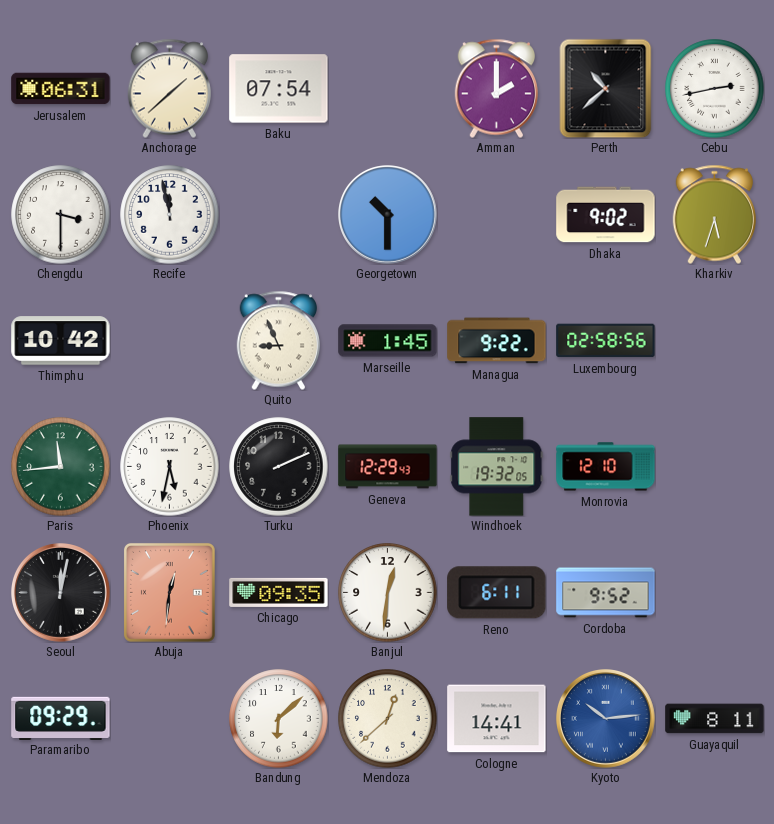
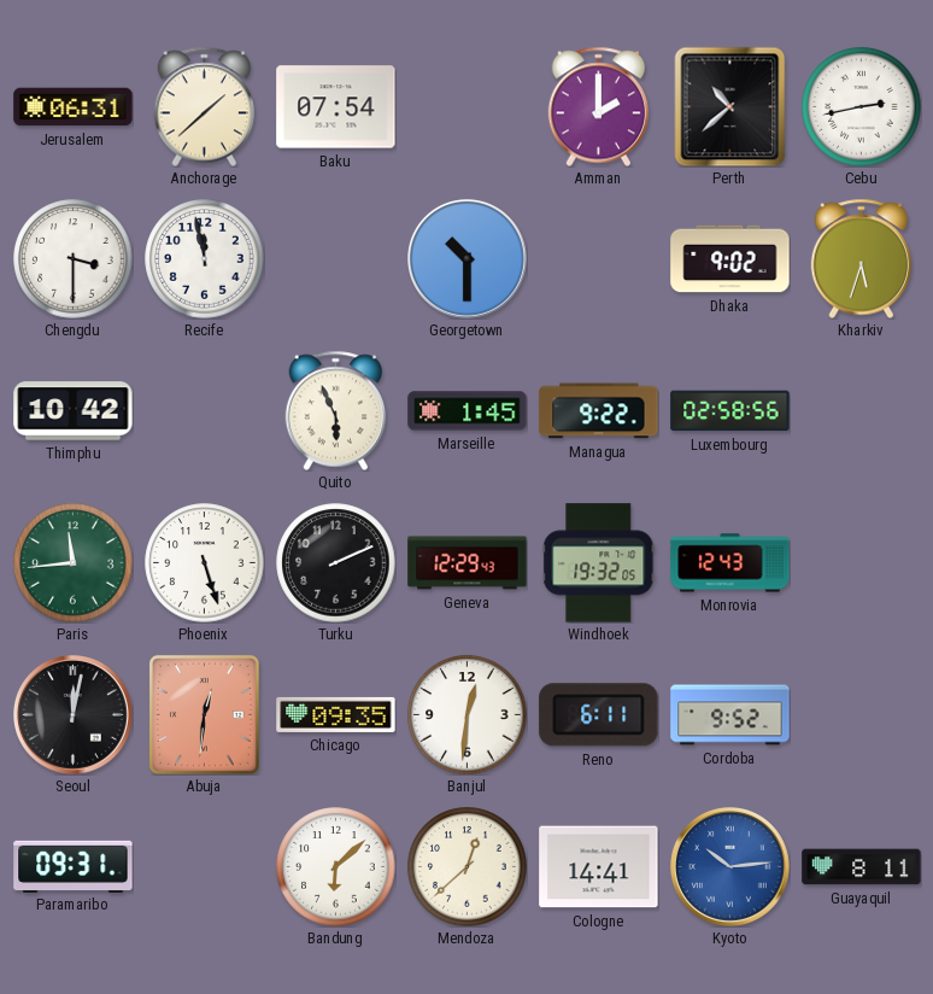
Quito: 8:56 -> 5:56 (335, 410)
Phoenix: 5:32 -> 5:27 (205, 563)
Monrovia: 12:10 -> 12:43 (730, 563)
Paramaribo: 09:29 -> 09:31 (74, 866)
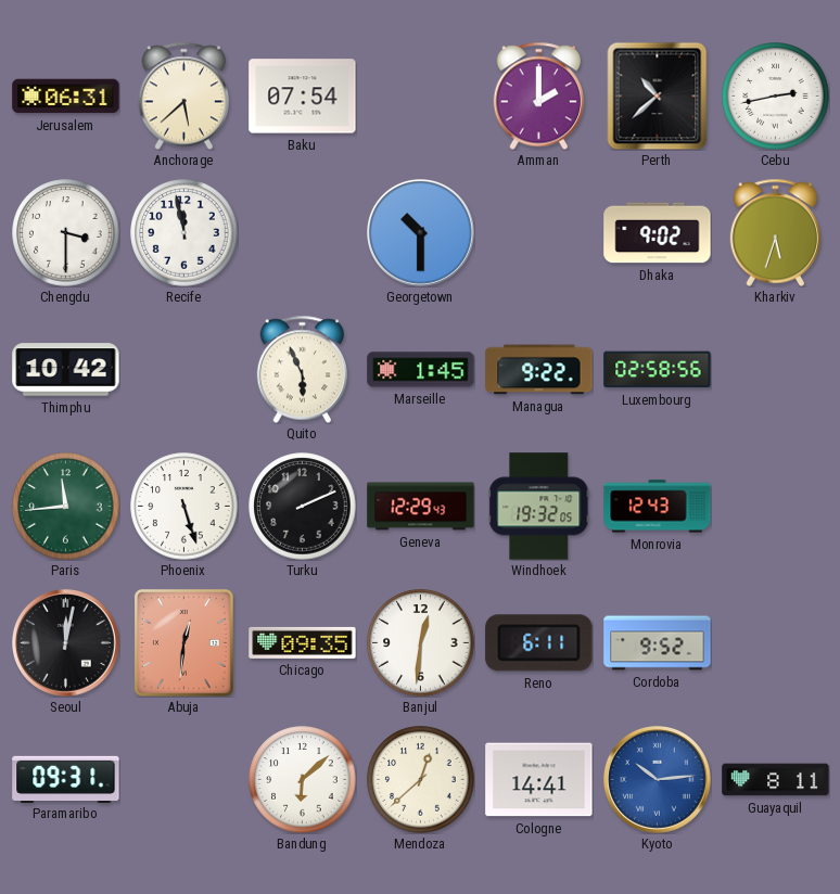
Anchorage: 1:38 -> 5:38 (183, 95)
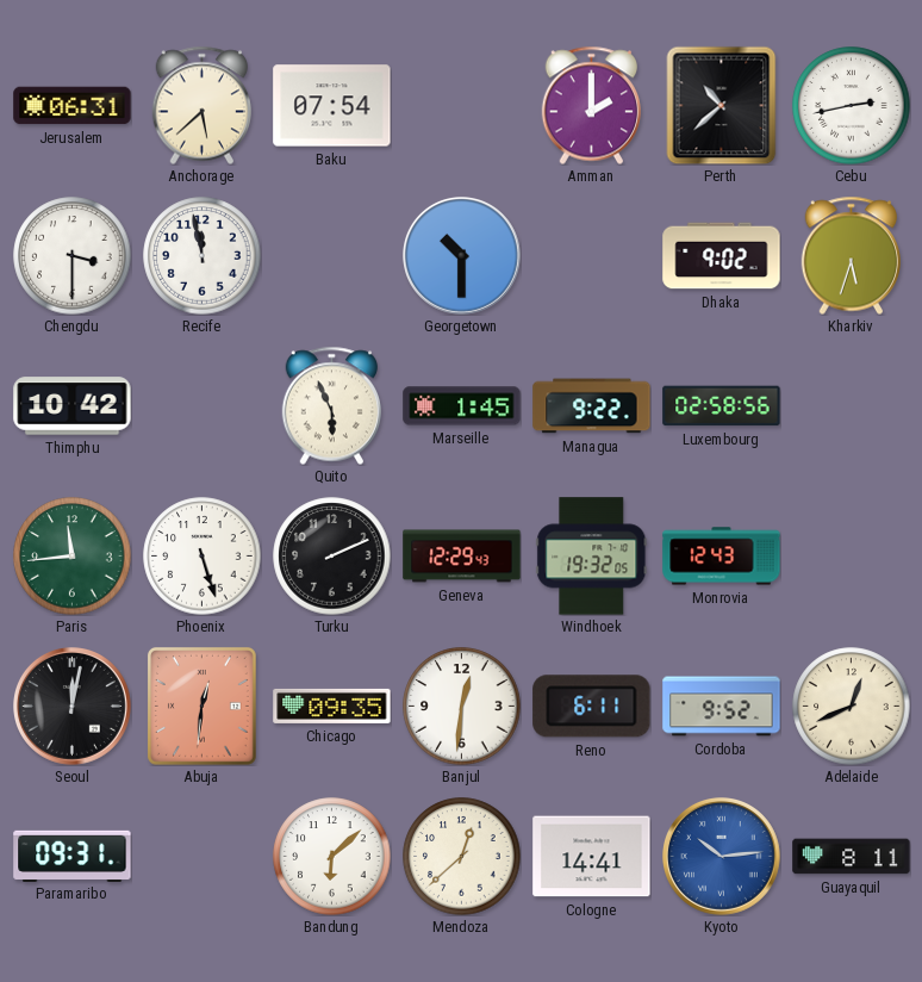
Adelaide: none -> 12:41 (852, 707)
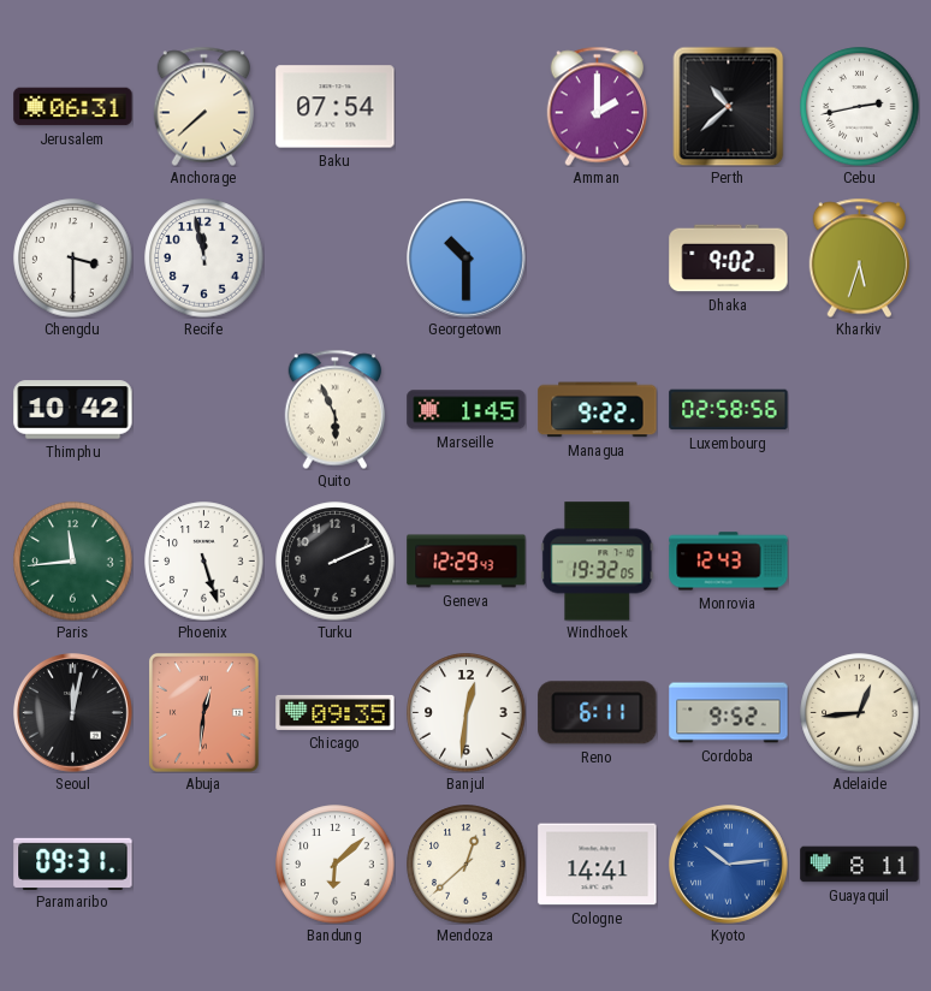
Anchorage: 5:38 -> 7:38 (203, 106)
Adelaide: 12:41 -> 12:44 (860, 713)
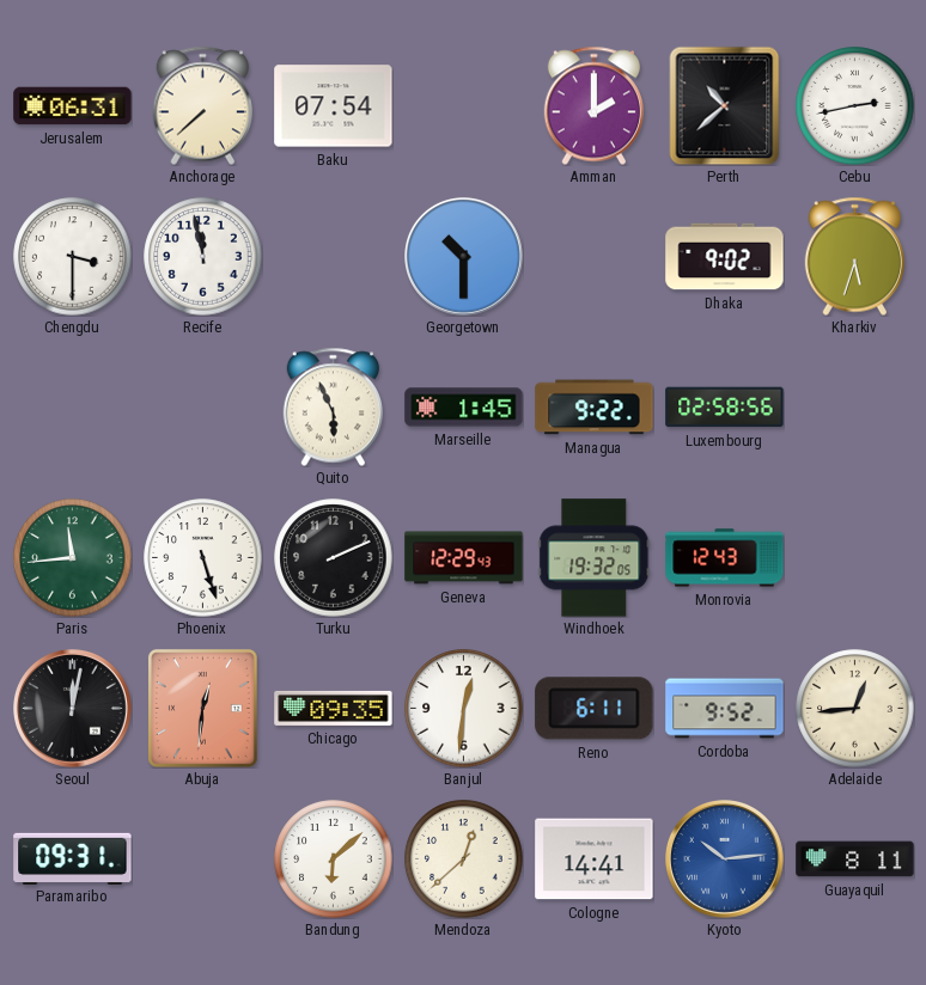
Thimphu: 10:42 -> none (73, 410)
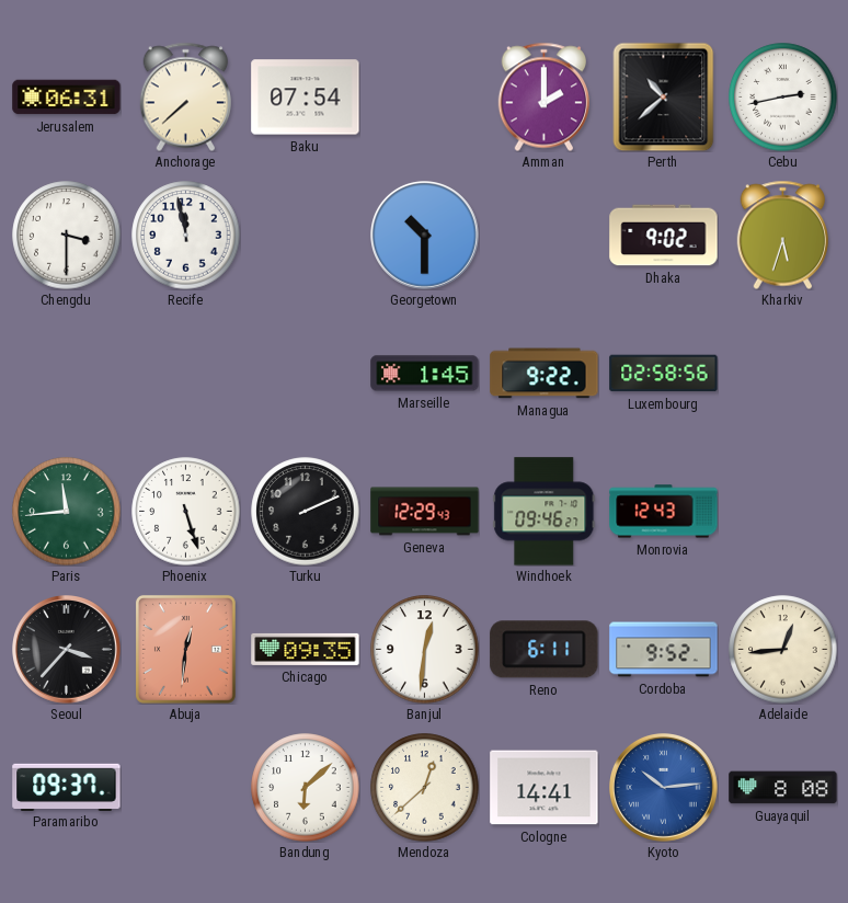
Quito: 5:56 -> none (333, 406)
Windhoek: 19:32 -> 09:46 (545, 512)
Seoul: 12:02 -> 3:37 (67, 650)
Paramaribo: 09:31 -> 09:37 (67, 787)
Guayaquil: 8:11 -> 8:08 (783, 788)
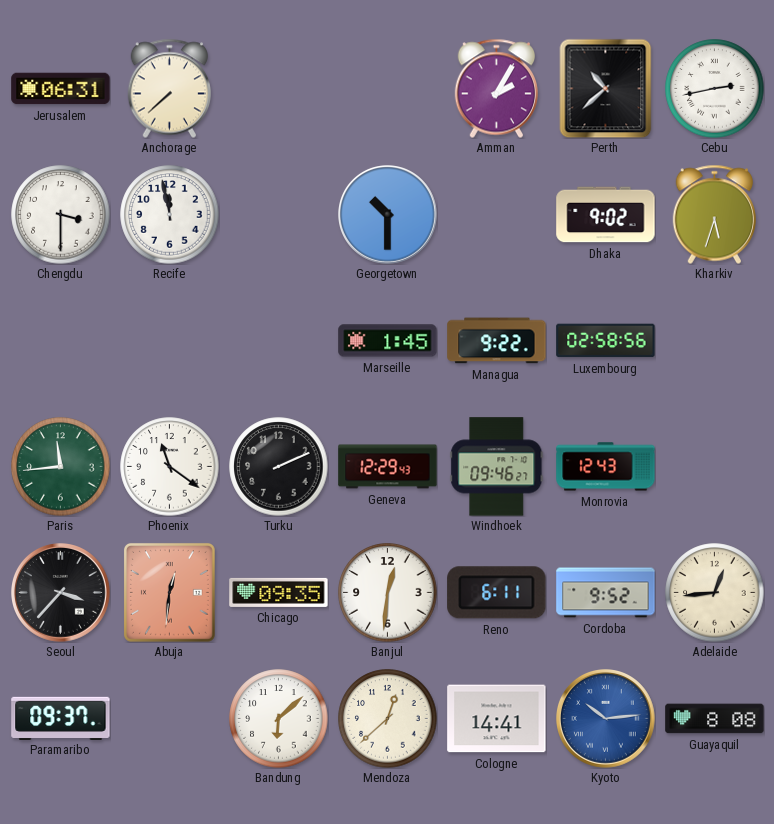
Baku: 07:54 -> none (306, 98)
Amman: 2:00 -> 2:05 (496, 88)
Phoenix: 5:27 -> 11:21 (170, 467)
